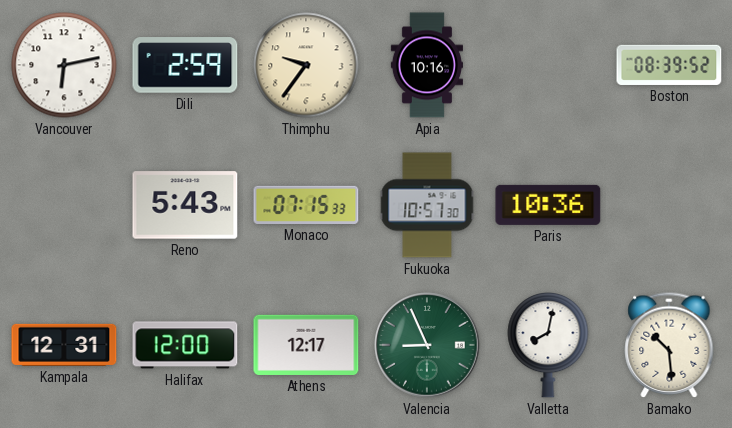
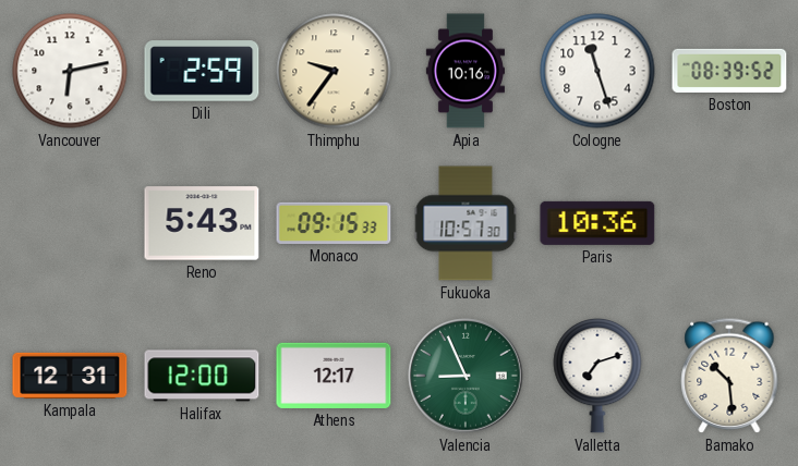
Cologne: none -> 11:27 (597, 71)
Monaco: 07:15 -> 09:15 (334, 223)
Valletta: 8:02 -> 7:12 (597, 376)
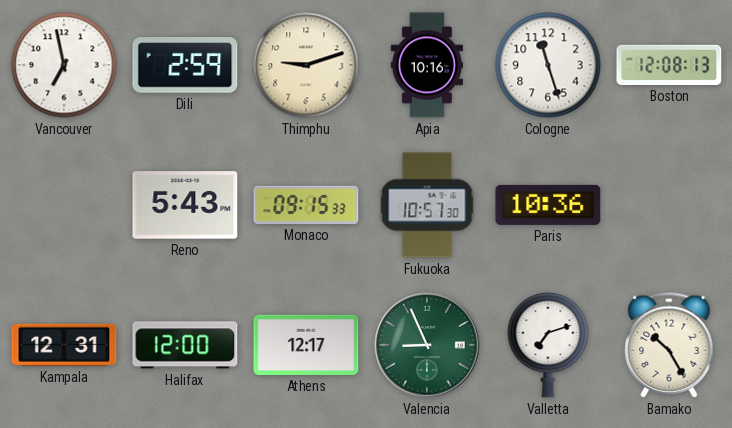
Vancouver: 6:13 -> 6:58 (64, 65)
Thimphu: 9:36 -> 9:12 (306, 65)
Boston: 08:39 -> 12:08 (669, 65)
Bamako: 10:29 -> 10:25 (669, 345)
